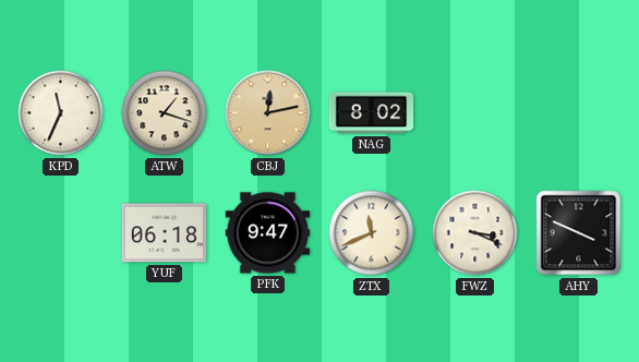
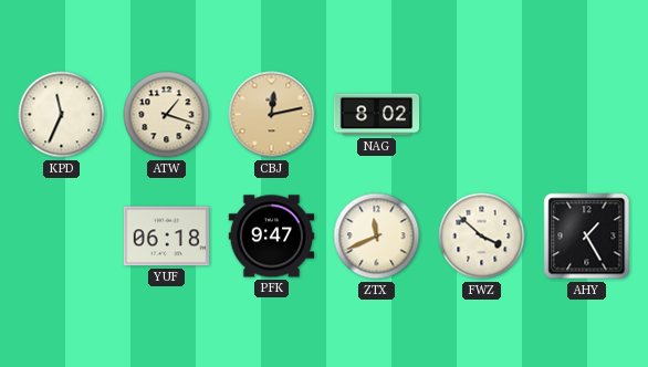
FWZ: 3:19 -> 3:52 (482, 237)
AHY: 3:49 -> 1:25 (587, 237)
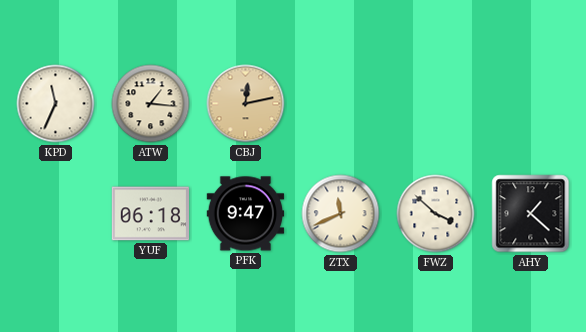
ATW: 1:18 -> 1:16 (151, 104)
NAG: 8:02 -> none (377, 115)
AHY: 1:25 -> 1:22 (531, 214)
